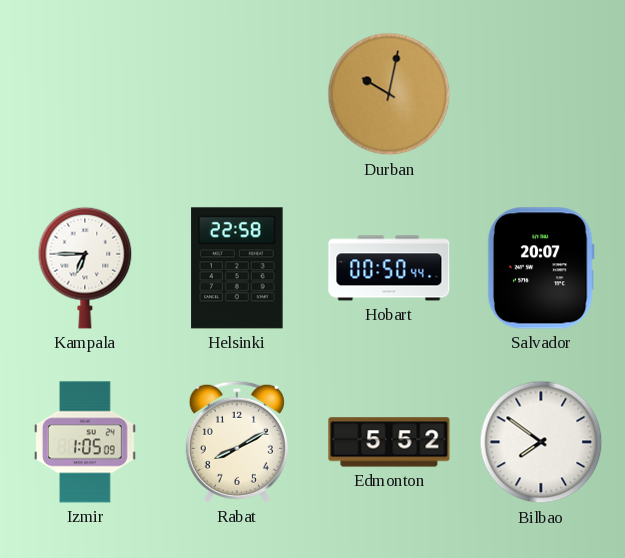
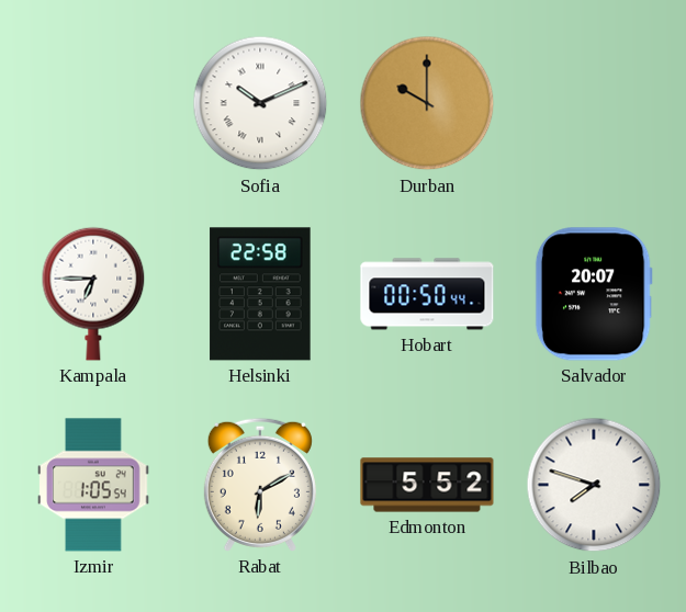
Sofia: none -> 10:11 (260, 103)
Durban: 10:02 -> 10:00 (427, 103)
Izmir: 1:05:09 -> 1:05:54 (93, 485)
Rabat: 8:10 -> 6:10 (260, 485)
Bilbao: 7:51 -> 7:48 (594, 485)
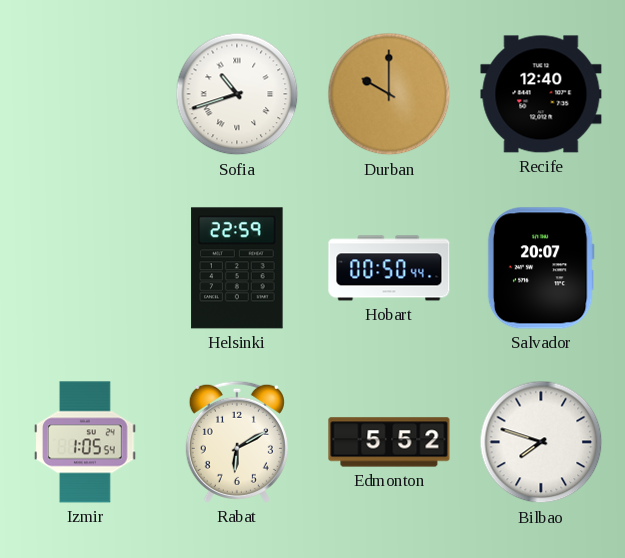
Sofia: 10:11 -> 10:42 (237, 94)
Recife: none -> 12:40 (541, 94)
Kampala: 6:45 -> none (93, 294)
Helsinki: 22:58 -> 22:59 (237, 268)
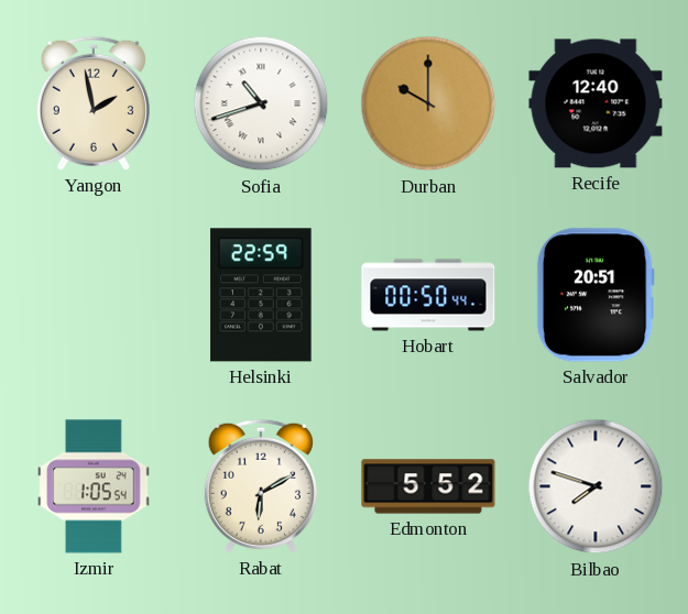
Yangon: none -> 1:58 (94, 103)
Salvador: 20:07 -> 20:51 (596, 295)
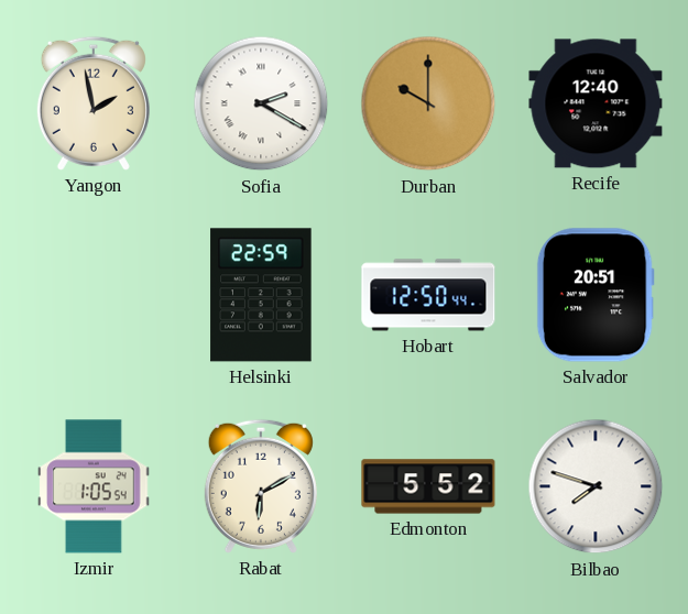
Sofia: 10:42 -> 2:20 (261, 103)
Hobart: 00:50 -> 12:50 (428, 295)
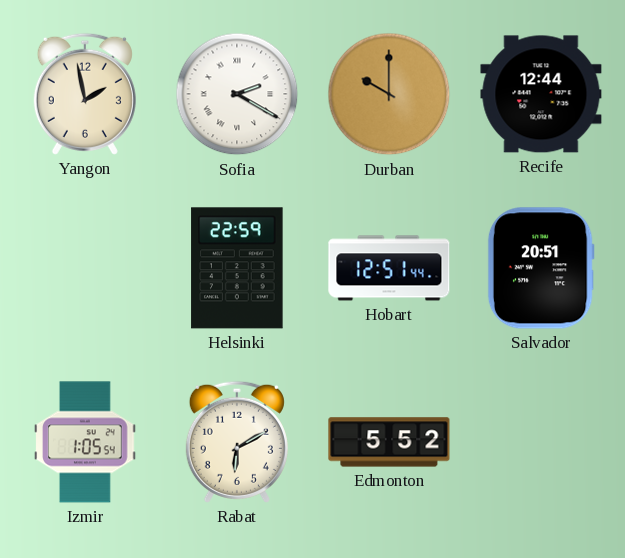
Recife: 12:40 -> 12:44 (541, 94)
Hobart: 12:50 -> 12:51 (389, 268)
Bilbao: 7:48 -> none (596, 486)
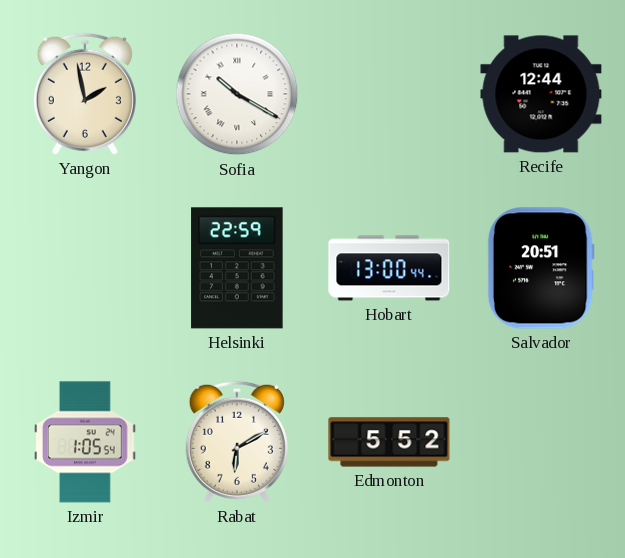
Sofia: 2:20 -> 10:20 (237, 94)
Durban: 10:00 -> none (389, 94)
Hobart: 12:51 -> 13:00 (389, 268)
